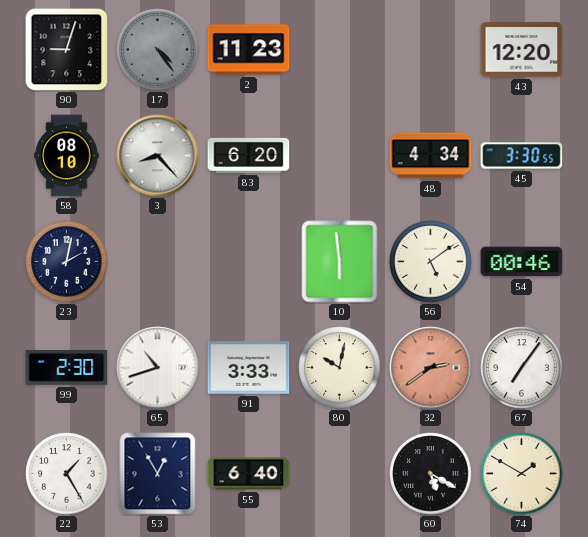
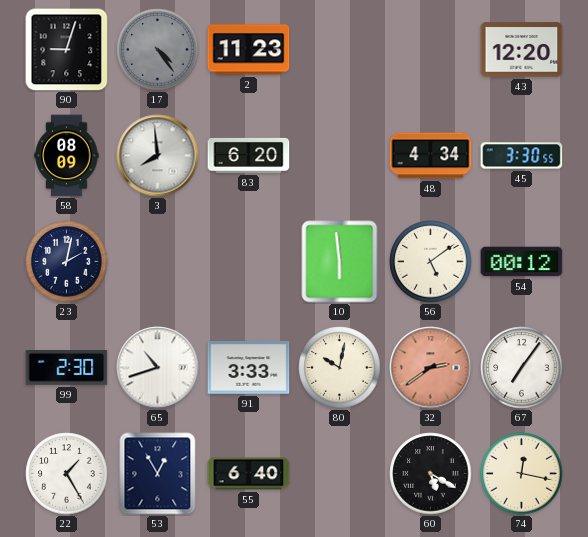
58: 08:10 -> 08:09 (67, 156)
3: 8:23 -> 7:59 (158, 156)
54: 00:46 -> 00:12 (522, 262)
74: 1:50 -> 12:17 (522, 474)
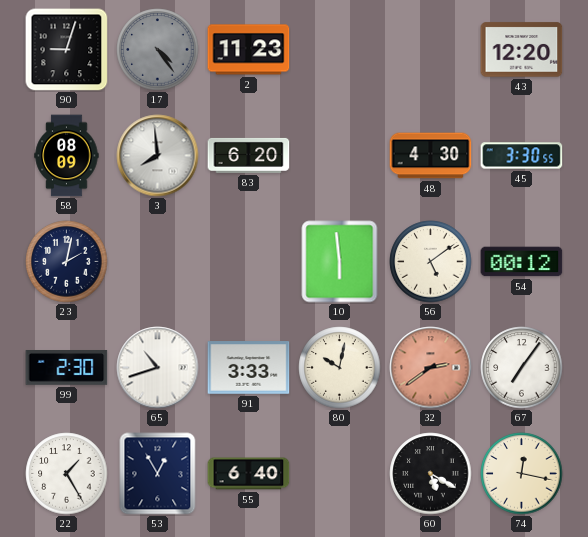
48: 4:34 -> 4:30 (431, 156)
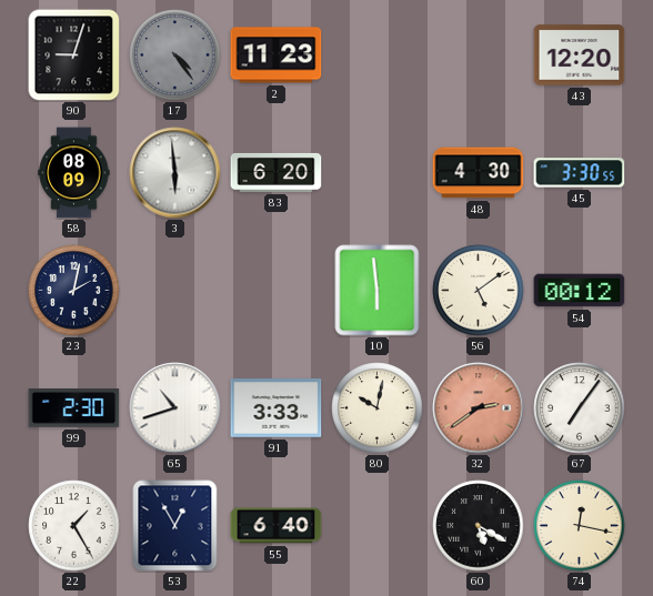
3: 7:59 -> 5:59 (175, 173)
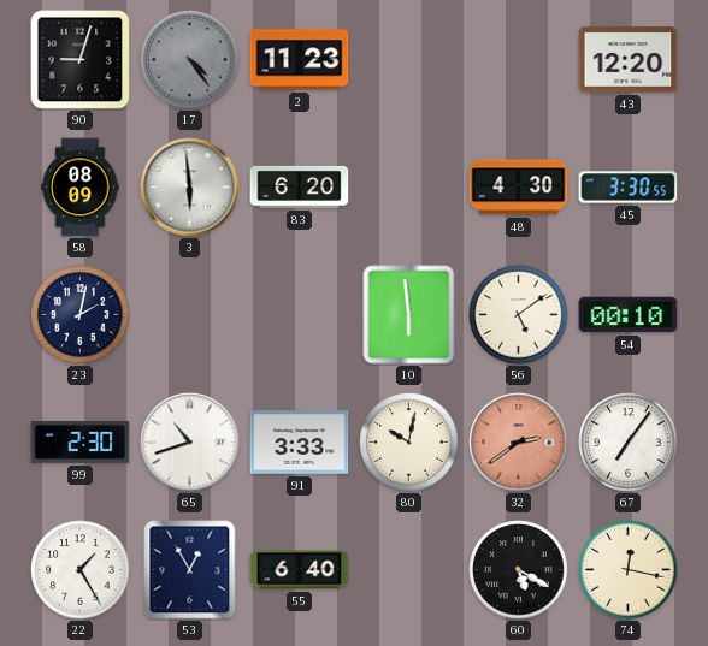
54: 00:12 -> 00:10 (629, 315)
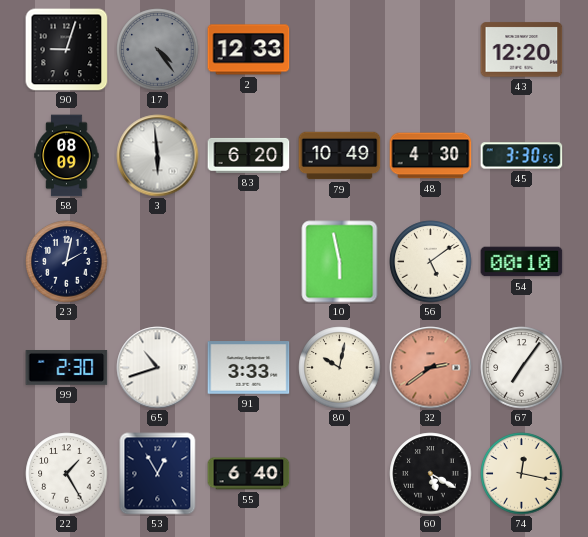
2: 11:23 -> 12:33 (249, 50)
79: none -> 10:49 (340, 156)
10: 5:59 -> 5:58 (340, 262)
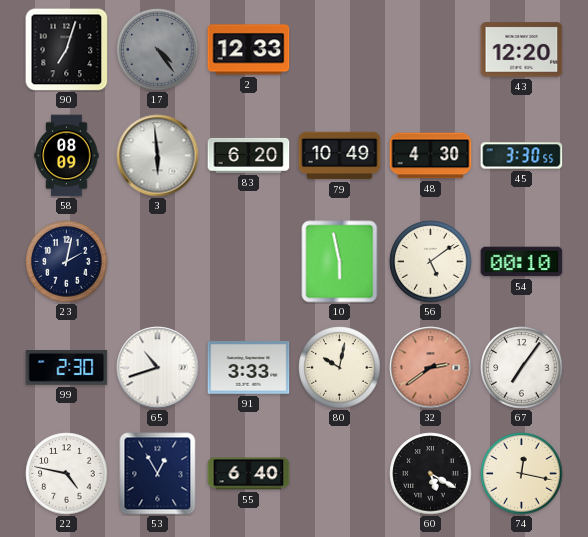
90: 9:03 -> 7:03 (67, 50)
22: 1:25 -> 4:47 (67, 474)
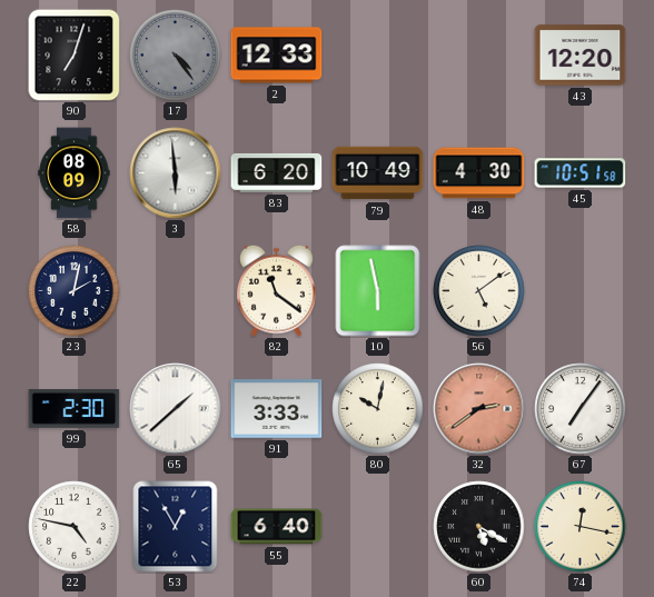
45: 3:30 -> 10:51 (581, 173)
82: none -> 11:21 (276, 290)
54: 00:10 -> none (522, 262)
65: 10:42 -> 1:38 (176, 409)
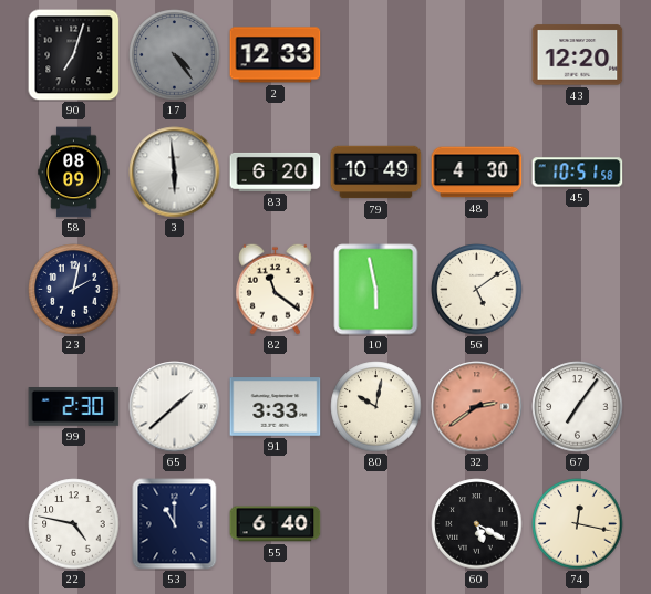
53: 12:55 -> 11:00 (175, 524)
